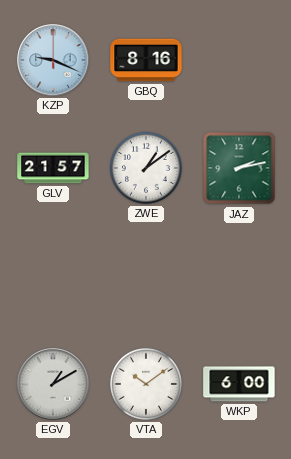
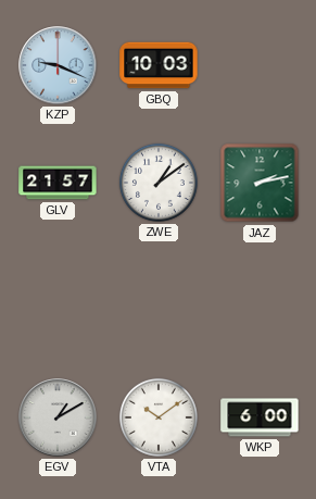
GBQ: 8:16 -> 10:03 (159, 65)
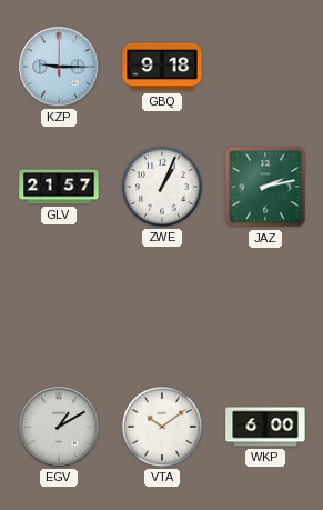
KZP: 9:19 -> 9:15 (59, 67)
GBQ: 10:03 -> 9:18 (162, 67)
ZWE: 1:09 -> 1:04 (162, 187)
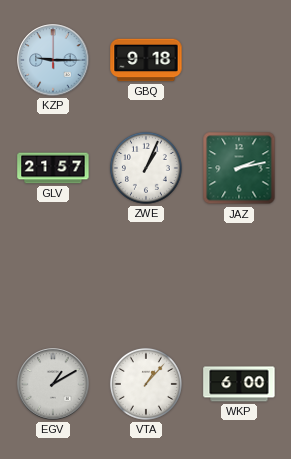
VTA: 10:09 -> 1:07 (146, 384)
